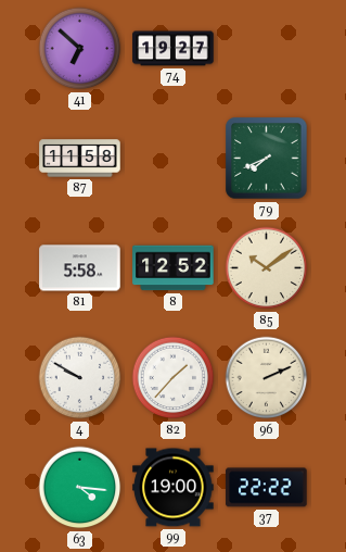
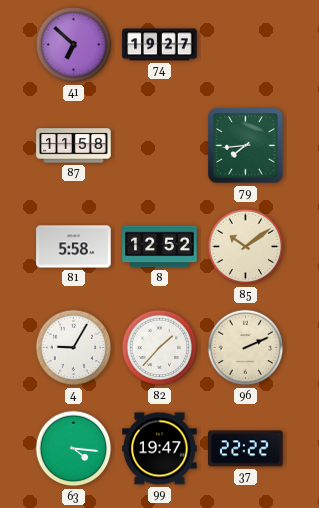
79: 7:41 -> 7:44 (246, 146)
4: 9:50 -> 9:05 (74, 348)
99: 19:00 -> 19:47 (160, 449)
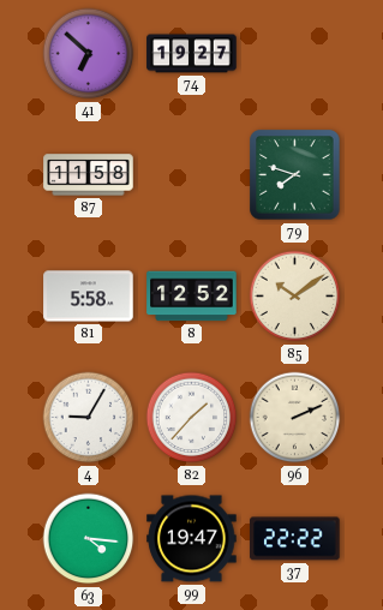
79: 7:44 -> 7:48 (295, 175)
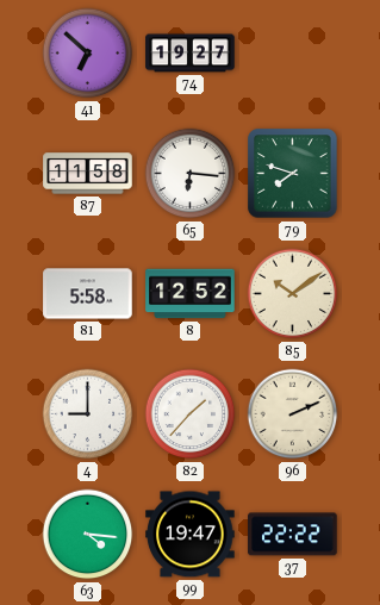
65: none -> 6:16 (191, 174)
4: 9:05 -> 9:00 (88, 414)
